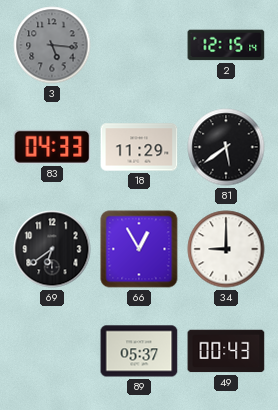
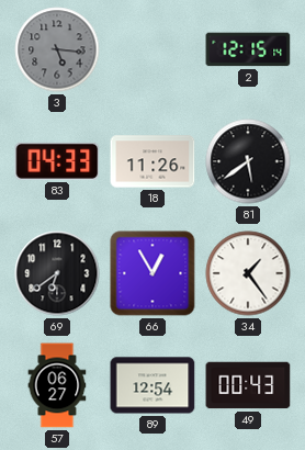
18: 11:29 -> 11:26 (152, 161)
34: 9:00 -> 1:24 (248, 273)
57: none -> 06:27 (57, 385)
89: 05:37 -> 12:54 (152, 385)
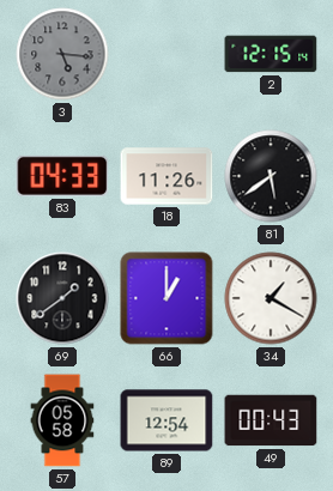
69: 6:39 -> 1:39 (62, 298)
66: 12:55 -> 1:00 (166, 298)
34: 1:24 -> 1:20 (271, 298)
57: 06:27 -> 05:58 (62, 420)
